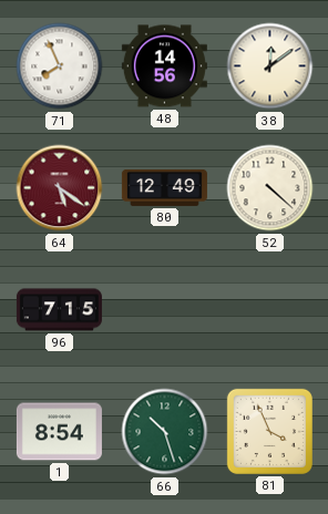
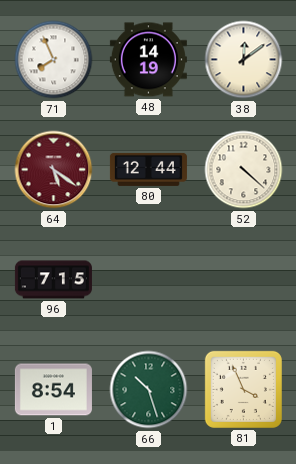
48: 14:56 -> 14:19 (148, 60)
80: 12:49 -> 12:44 (148, 169)
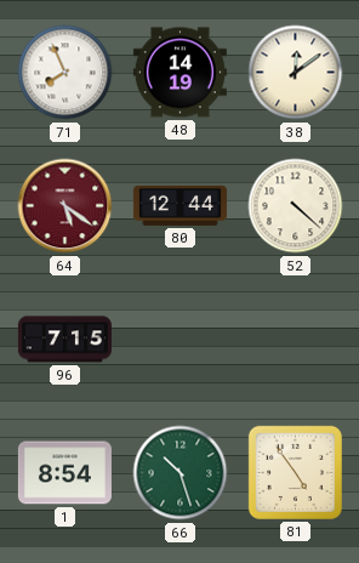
81: 3:56 -> 4:54 (295, 472)
